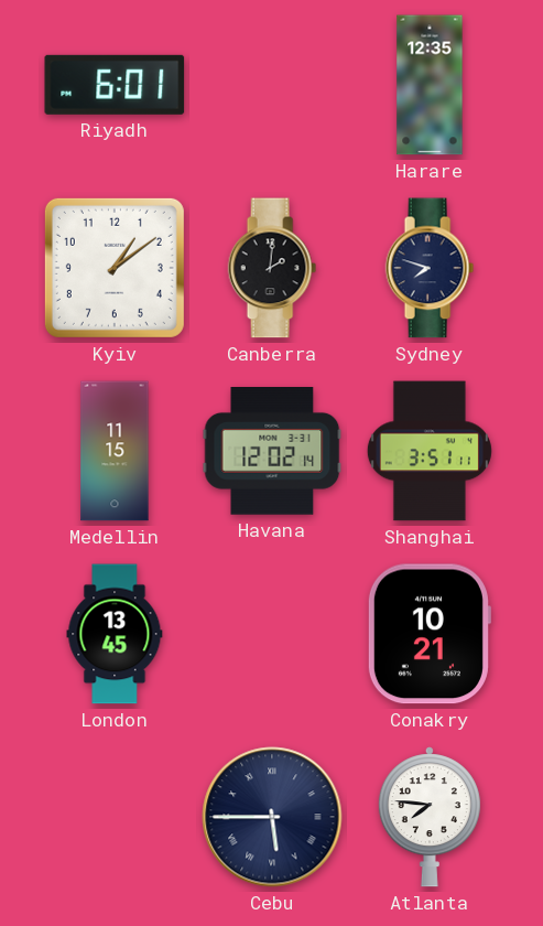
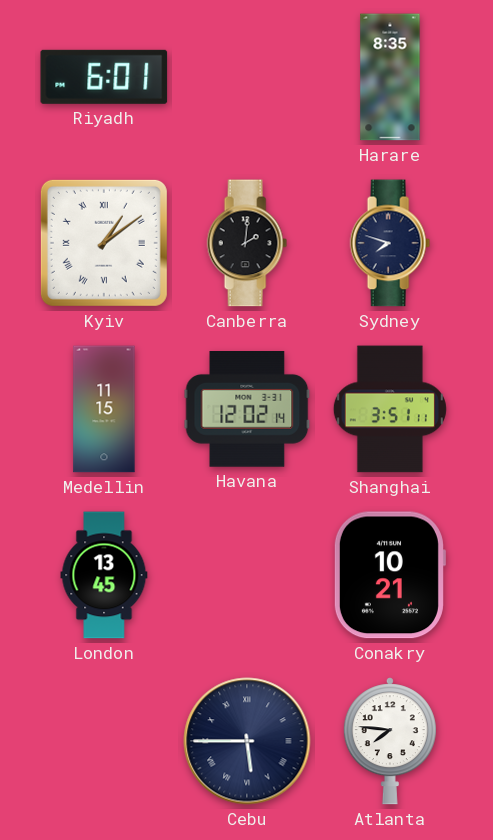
Harare: 12:35 -> 8:35 (390, 77)
Kyiv numerals: Arabic -> Roman (104, 243)
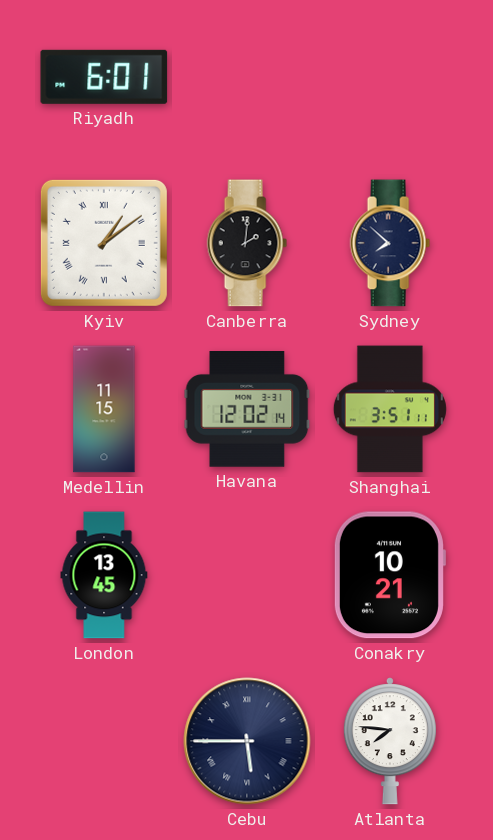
Harare: 8:35 -> none (390, 77)
Sydney: 7:48 -> 7:52 (390, 243)
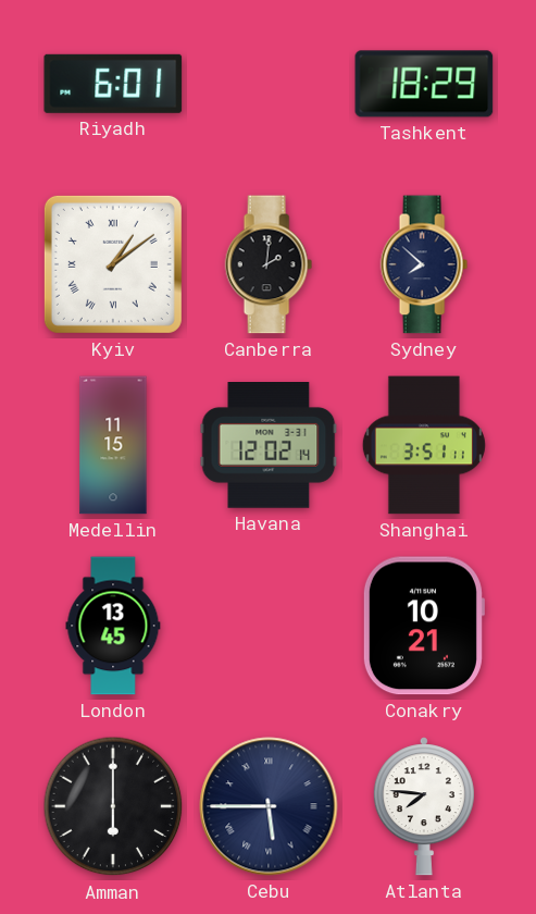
Tashkent: none -> 18:29 (424, 84)
Amman: none -> 6:00 (113, 806)
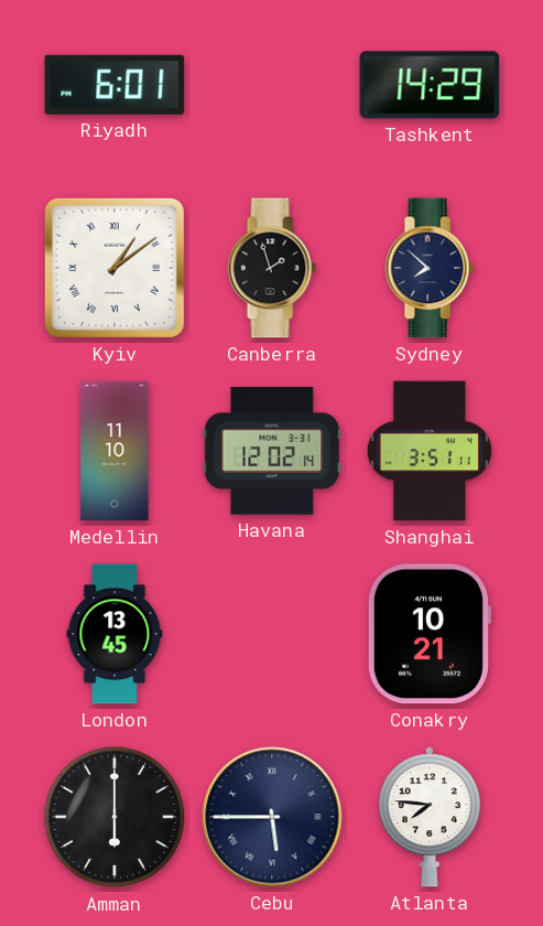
Tashkent: 18:29 -> 14:29 (430, 85)
Canberra: 2:01 -> 1:57 (272, 268)
Medellin: 11:15 -> 11:10 (115, 451)
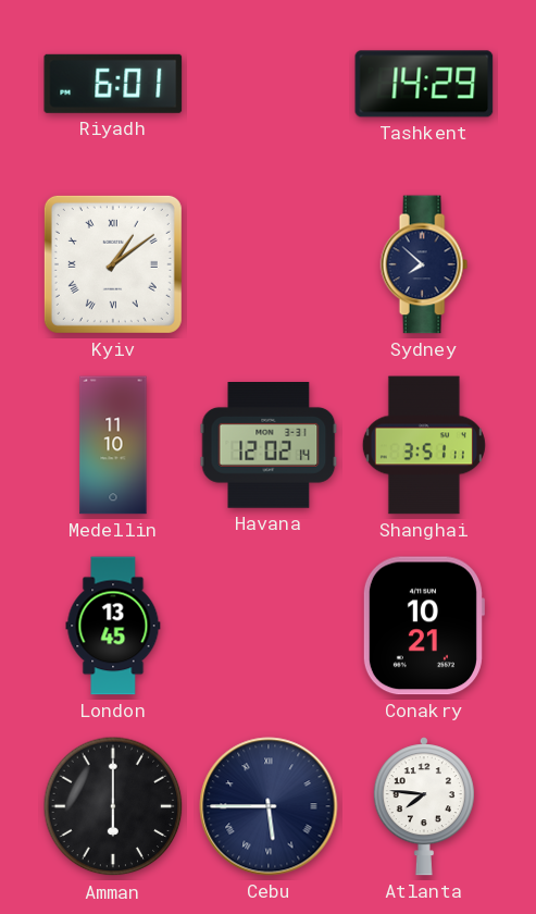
Canberra: 1:57 -> none (272, 268)
